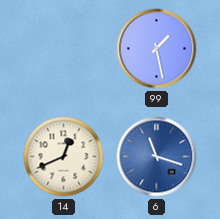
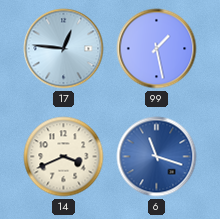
17: none -> 12:46 (64, 49)
14: 12:41 -> 3:41 (64, 157)
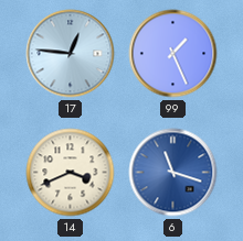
99: 1:28 -> 1:26 (173, 54)
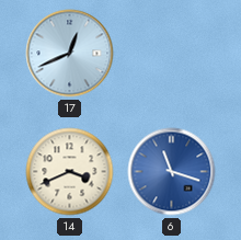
17: 12:46 -> 12:41 (70, 54)
99: 1:26 -> none (173, 54)
